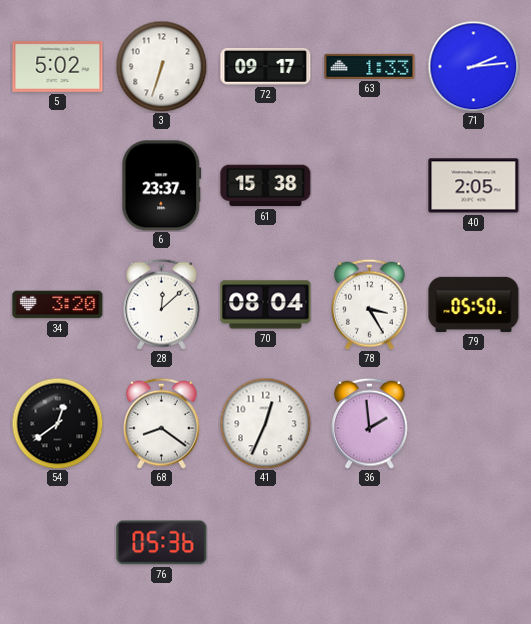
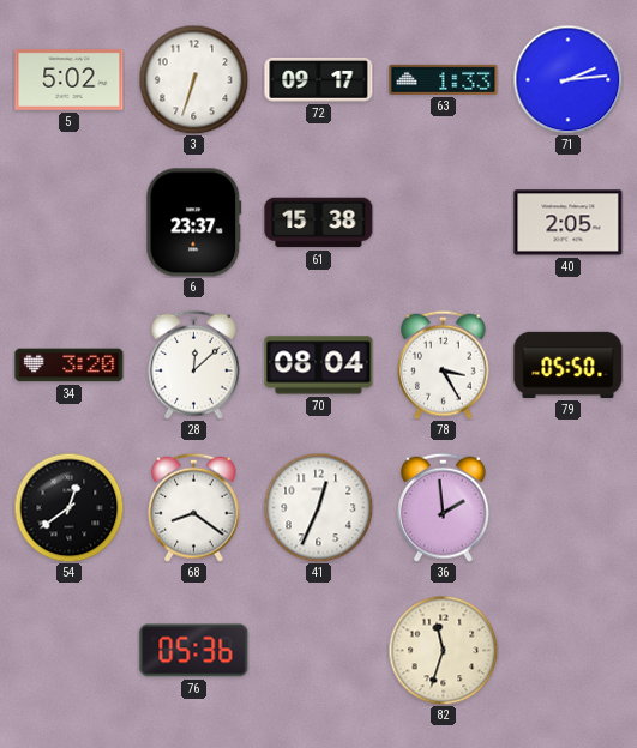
82: none -> 11:33 (443, 650)
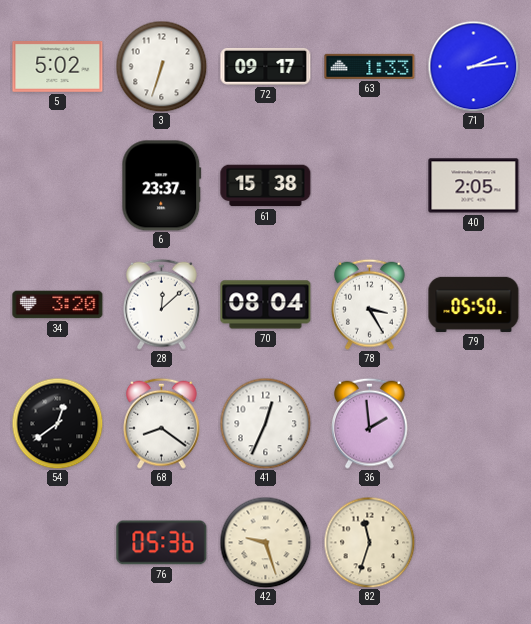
42: none -> 9:27 (265, 542)
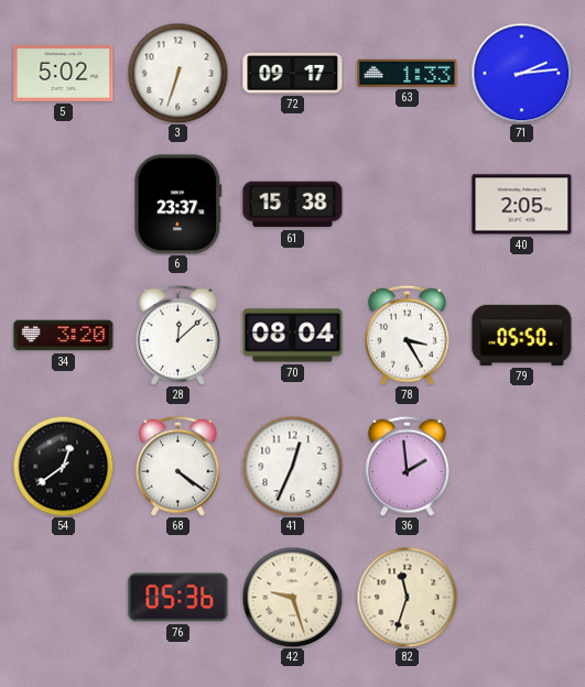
68: 8:21 -> 4:21 (178, 466)
